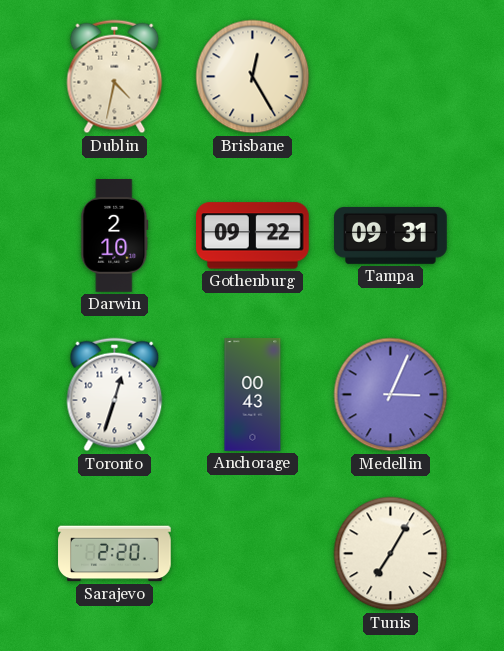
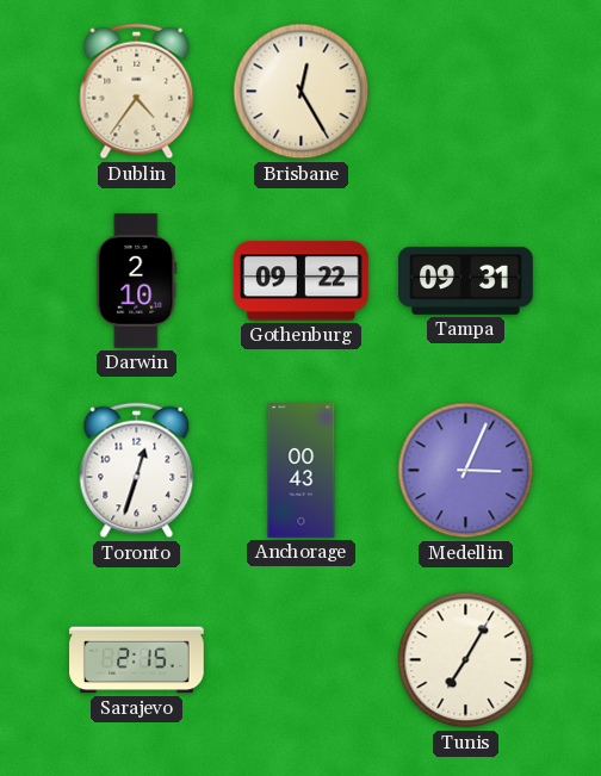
Dublin: 4:32 -> 4:36 (137, 92)
Sarajevo: 2:20 -> 2:15 (137, 660)
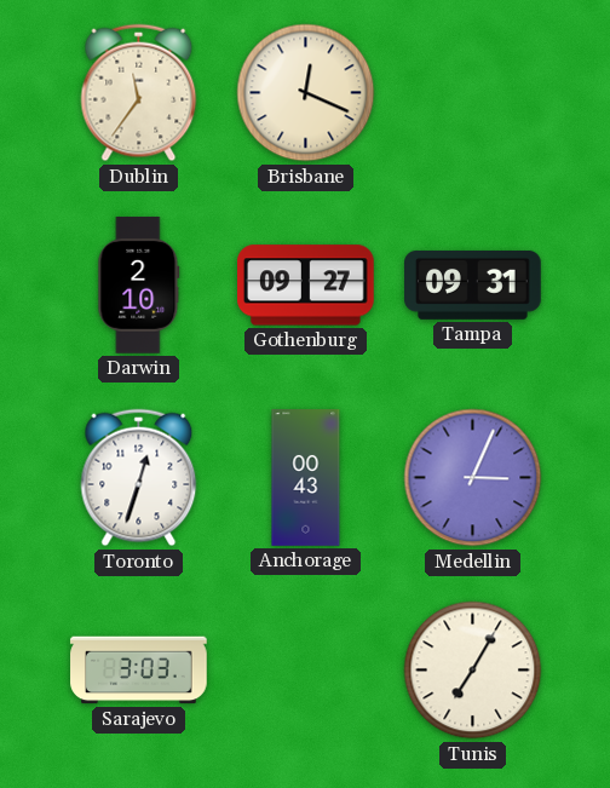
Dublin: 4:36 -> 11:36 (139, 93)
Brisbane: 12:25 -> 12:19 (306, 93)
Gothenburg: 09:22 -> 09:27 (306, 286)
Sarajevo: 2:15 -> 3:03 (139, 671)
